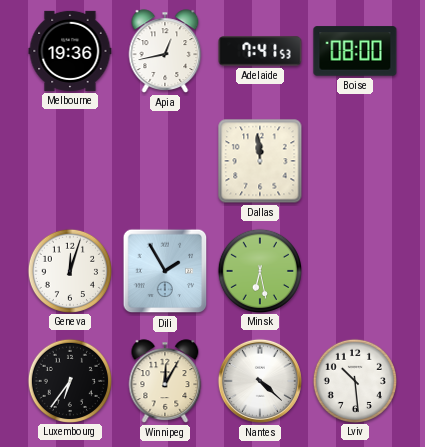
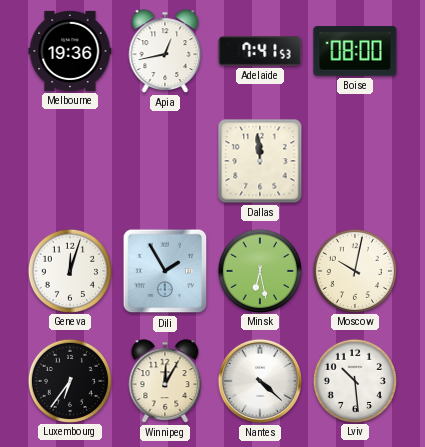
Moscow: none -> 10:02 (354, 270)
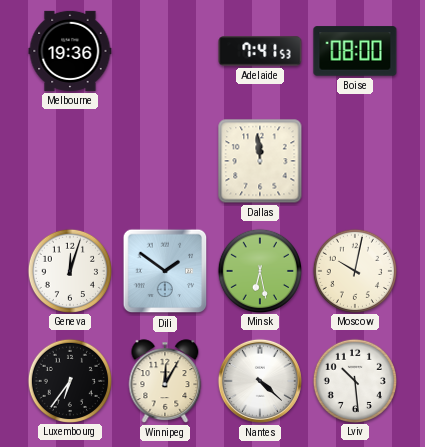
Apia: 12:43 -> none (165, 51)
Dili: 1:55 -> 1:51 (165, 271)
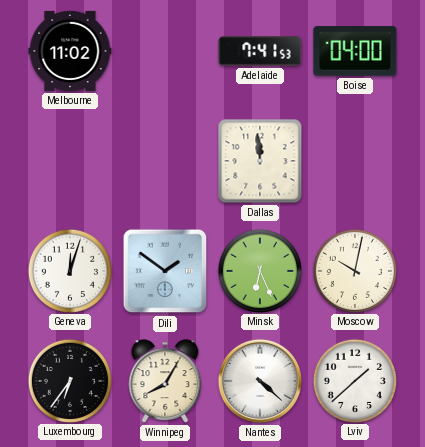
Melbourne: 19:36 -> 11:02 (70, 51)
Boise: 08:00 -> 04:00 (355, 51)
Minsk: 6:28 -> 6:26 (259, 270)
Winnipeg: 12:05 -> 8:05 (165, 381)
Lviv: 10:29 -> 1:38 (354, 380)
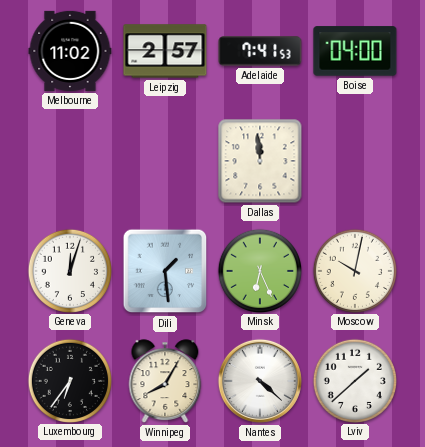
Leipzig: none -> 2:57 (165, 51)
Dili: 1:51 -> 1:29 (165, 271)
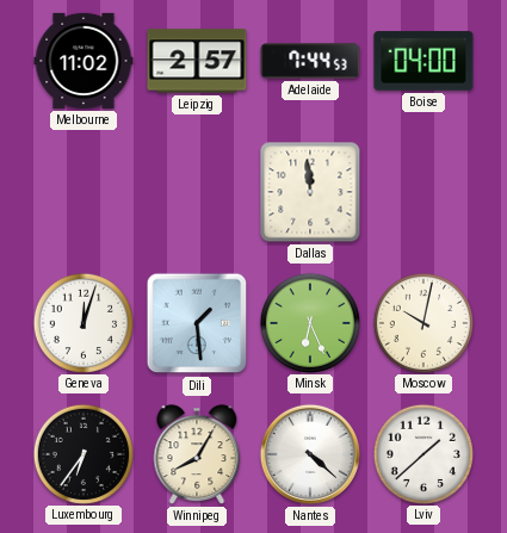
Adelaide: 7:41 -> 7:44 (310, 61)
